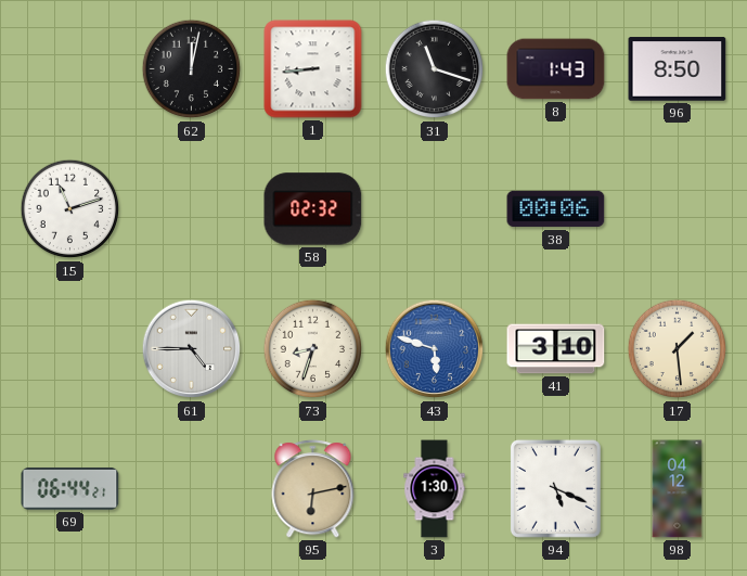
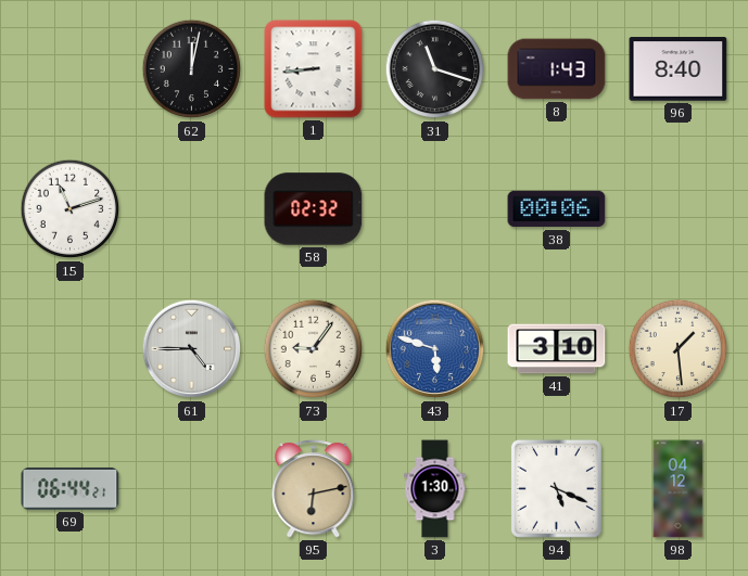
96: 8:50 -> 8:40 (679, 69)
73: 8:33 -> 9:06 (314, 349)
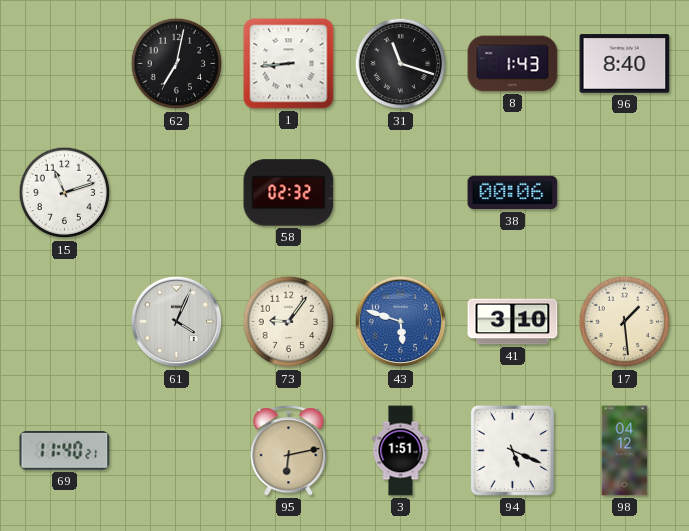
62: 12:02 -> 7:02 (177, 64)
61: 4:45 -> 4:04 (177, 322)
69: 06:44 -> 11:40 (65, 450)
3: 1:30 -> 1:51 (401, 451)
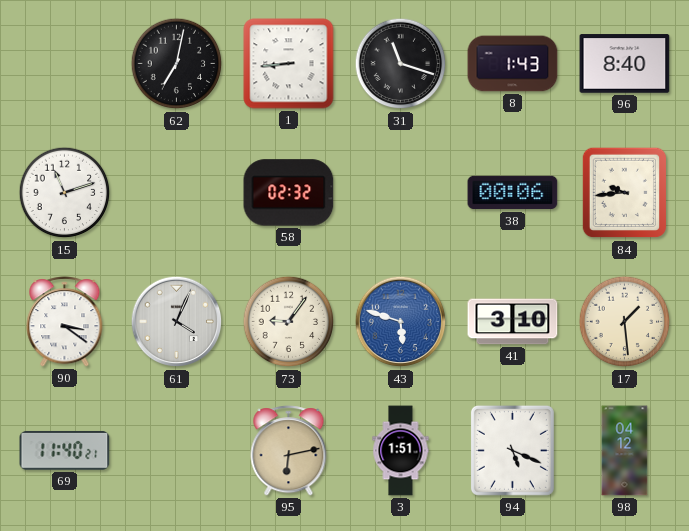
84: none -> 9:44 (625, 193)
90: none -> 3:21 (65, 322)
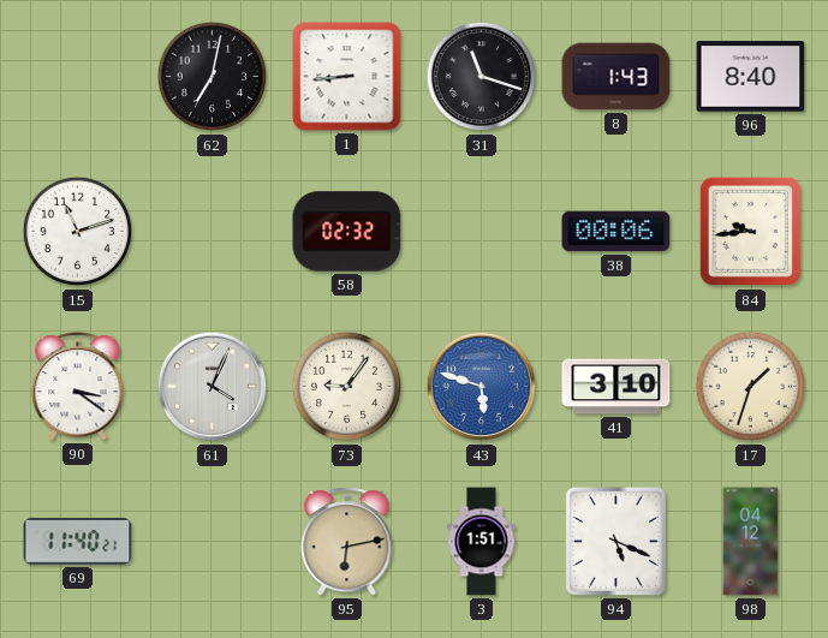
17: 1:29 -> 1:33 (751, 387)
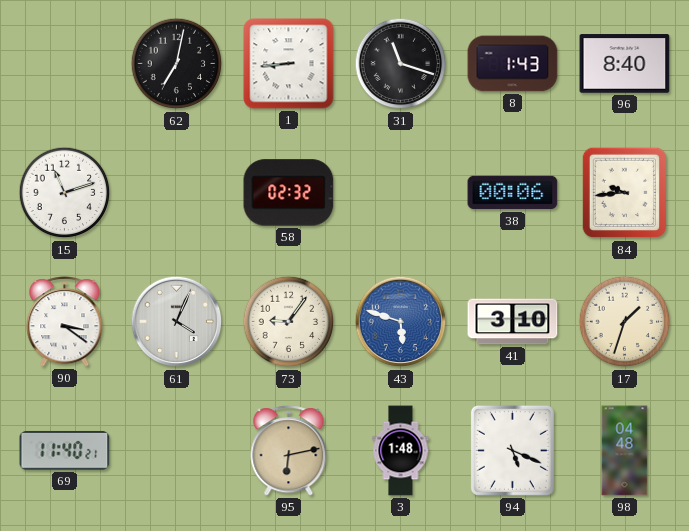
3: 1:51 -> 1:48 (401, 451)
98: 04:12 -> 04:48 (625, 451)
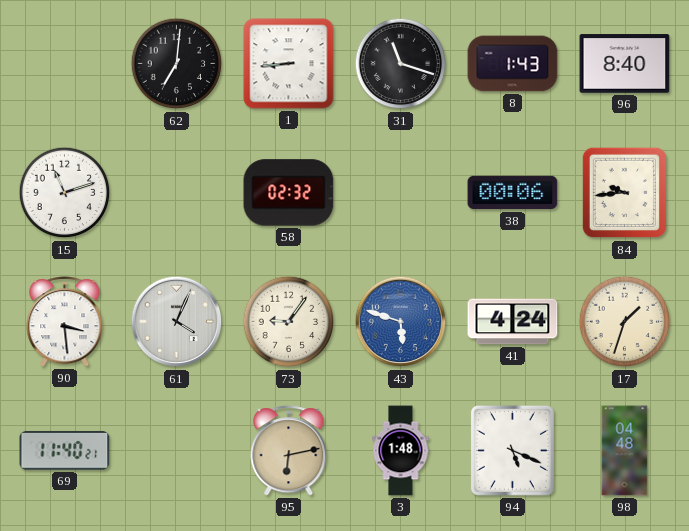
62: 7:02 -> 7:01 (177, 64)
90: 3:21 -> 3:29 (65, 322)
41: 3:10 -> 4:24 (513, 322)
